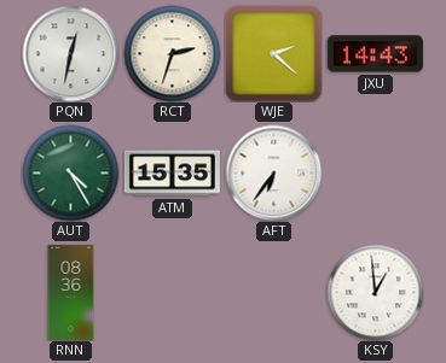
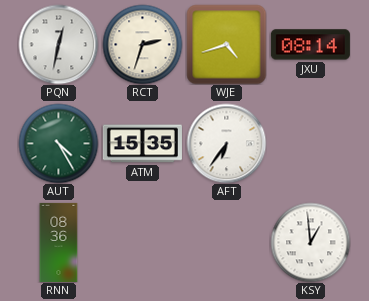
WJE: 2:22 -> 4:42 (226, 44)
JXU: 14:43 -> 08:14 (310, 45)
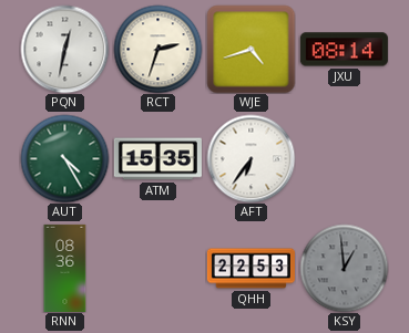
QHH: none -> 22:53 (250, 269)
KSY dial: white -> grey (344, 268)
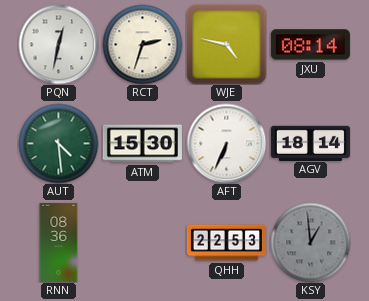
WJE: 4:42 -> 4:47 (226, 44)
AUT: 4:25 -> 4:29 (58, 143)
ATM: 15:35 -> 15:30 (142, 144)
AFT: 6:36 -> 6:34 (226, 143)
AGV: none -> 18:14 (310, 143)
